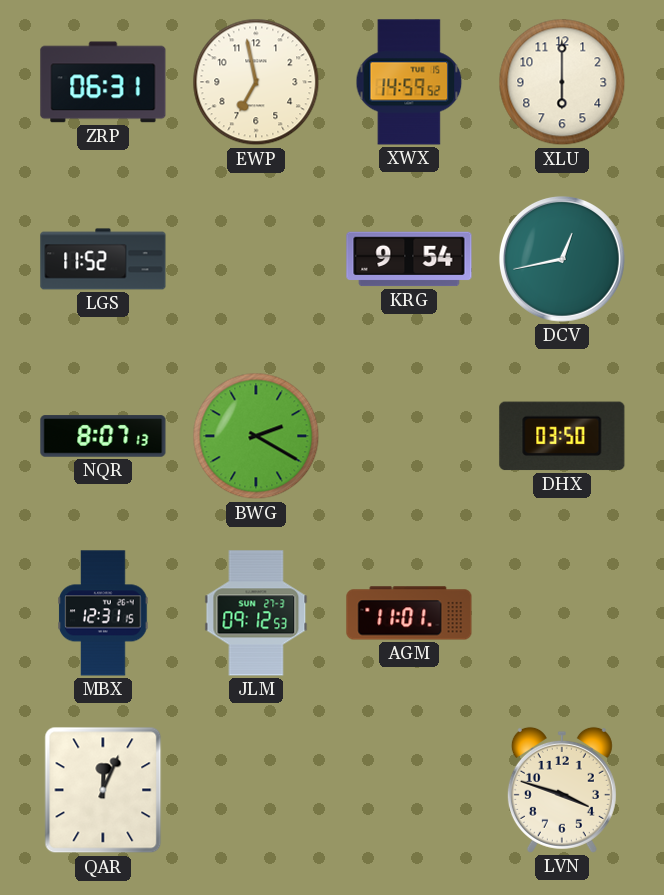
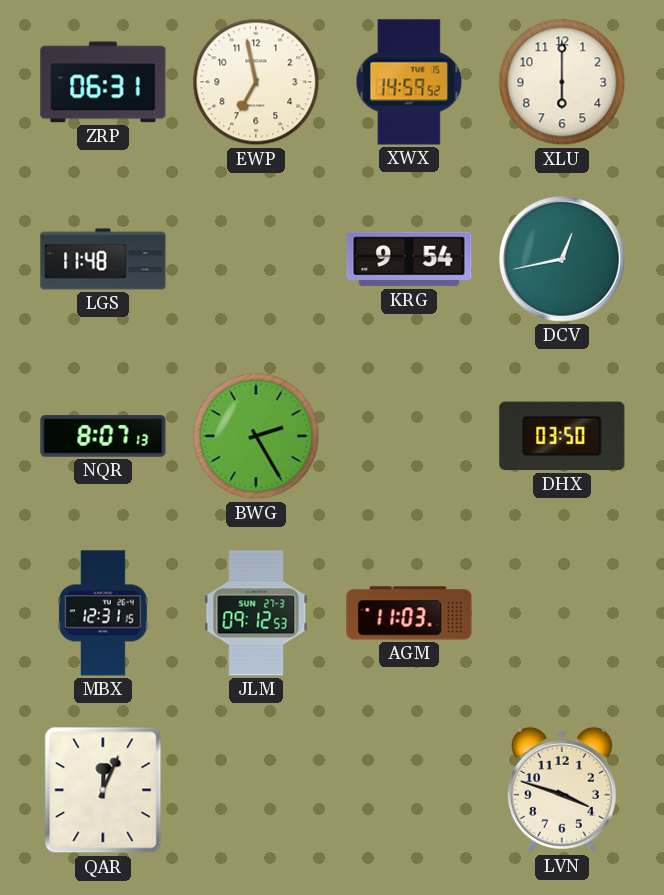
LGS: 11:52 -> 11:48 (103, 259)
BWG: 2:20 -> 2:25 (256, 436)
AGM: 11:01 -> 11:03 (409, 613)
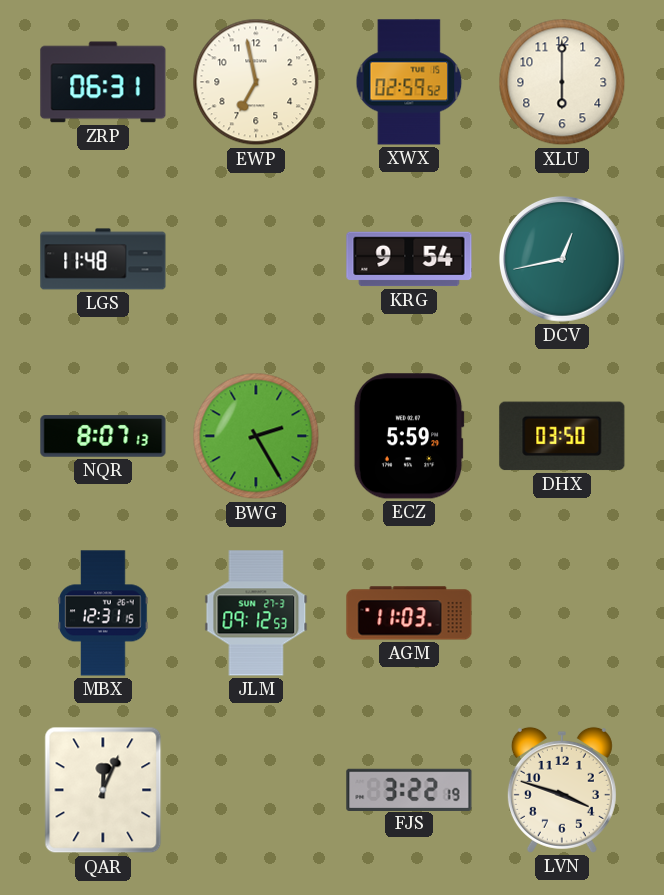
XWX: 14:59 -> 02:59 (409, 82)
ECZ: none -> 5:59 (409, 436)
FJS: none -> 3:22 (409, 789)
